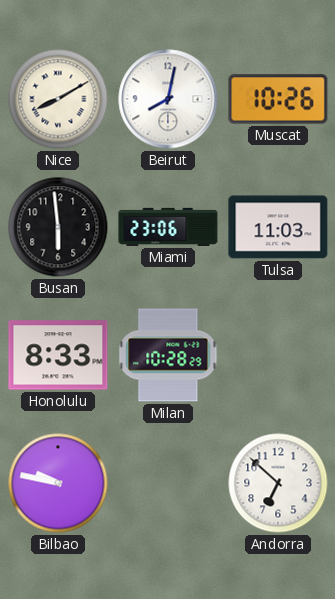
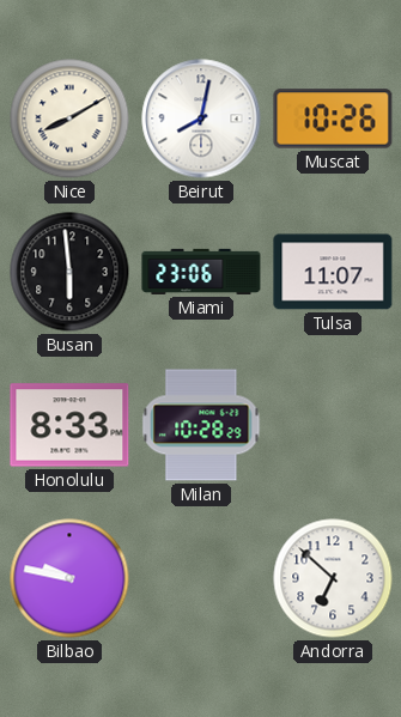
Tulsa: 11:03 -> 11:07 (333, 272)
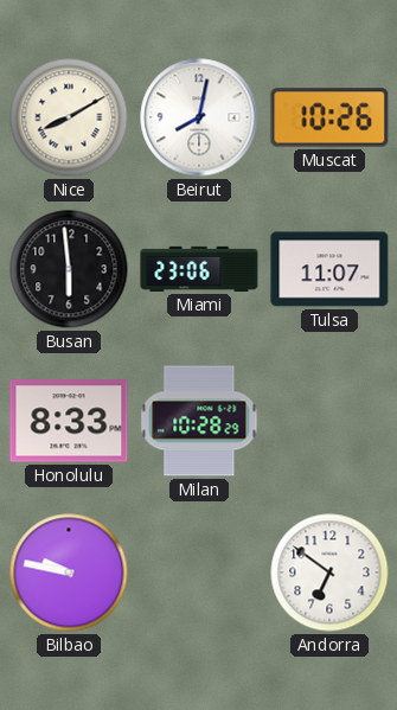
Andorra: 6:52 -> 6:51 (329, 573)
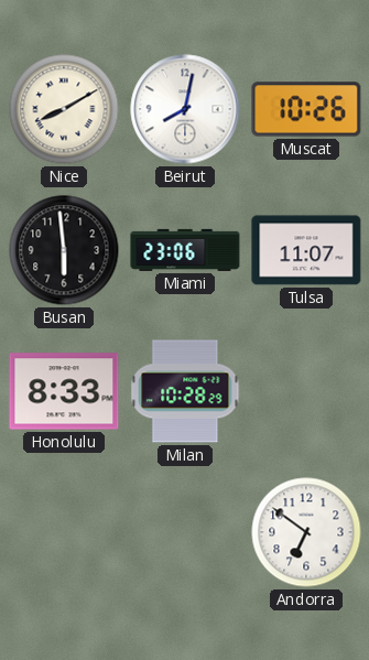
Bilbao: 9:47 -> none (69, 573)
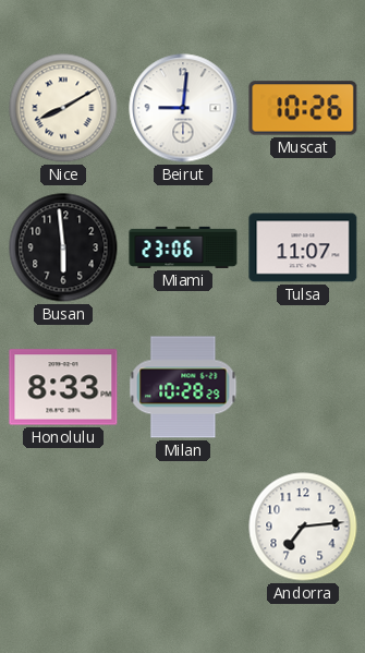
Beirut: 8:02 -> 9:01 (183, 108)
Andorra: 6:51 -> 7:14 (303, 527)
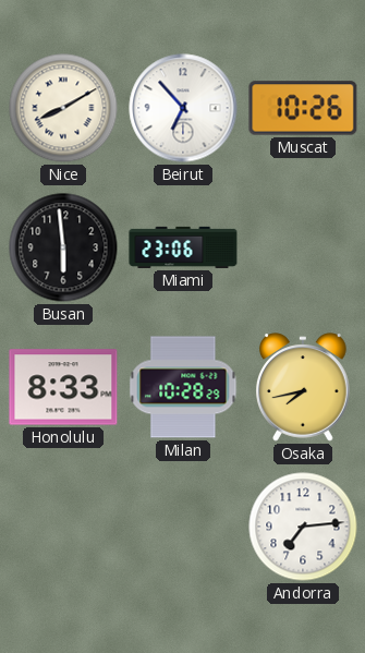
Beirut: 9:01 -> 6:53 (183, 108)
Tulsa: 11:07 -> none (303, 247)
Osaka: none -> 7:43 (303, 387)
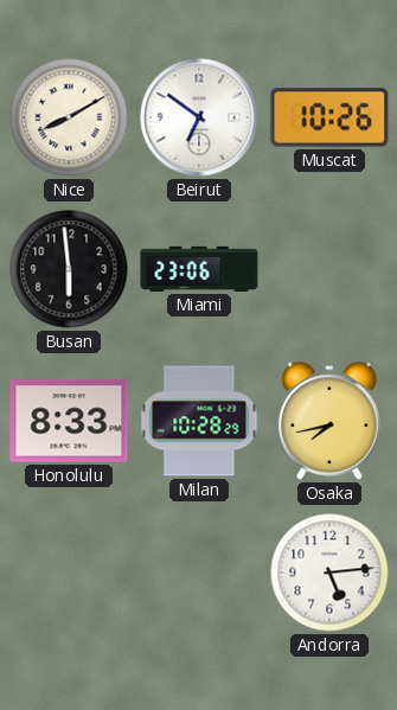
Beirut: 6:53 -> 6:51 (199, 117)
Andorra: 7:14 -> 5:14 (329, 573)
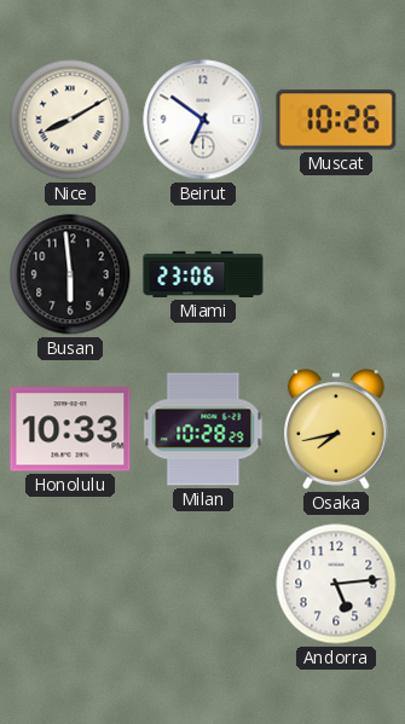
Honolulu: 8:33 -> 10:33 (70, 429)
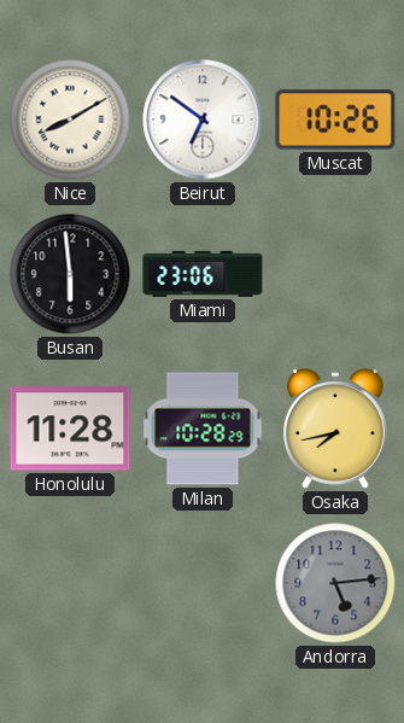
Honolulu: 10:33 -> 11:28 (70, 428)
Andorra dial: white -> grey (335, 583)
